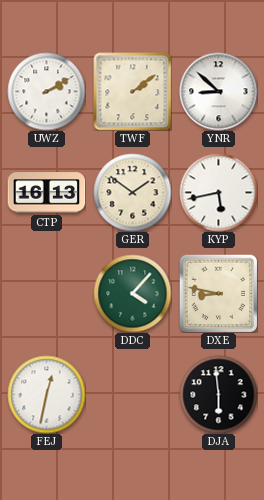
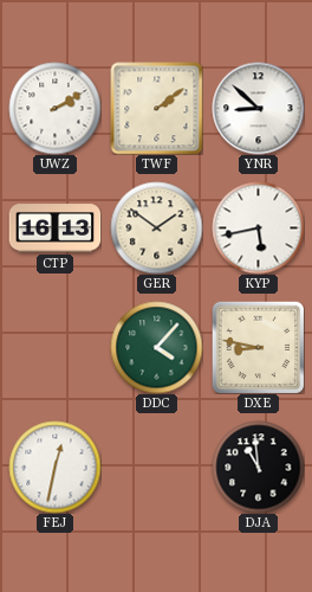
DJA: 5:59 -> 10:59 (258, 466)
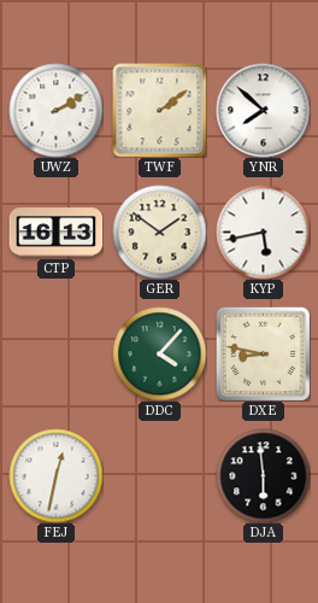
YNR: 8:52 -> 7:52 (263, 110)
DJA: 10:59 -> 5:59 (263, 475)
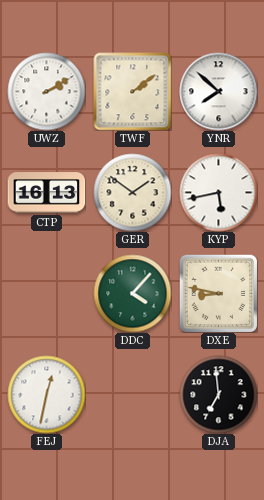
DJA: 5:59 -> 6:59 (218, 394)
